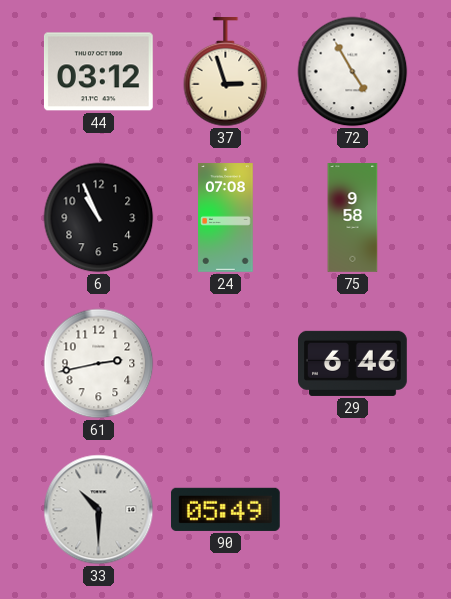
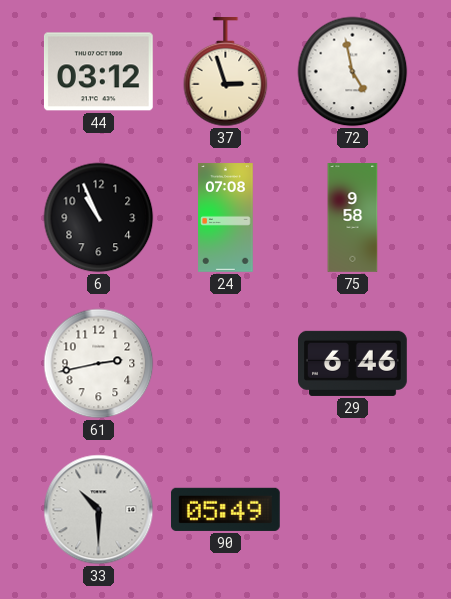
72: 4:55 -> 4:58 (353, 72)
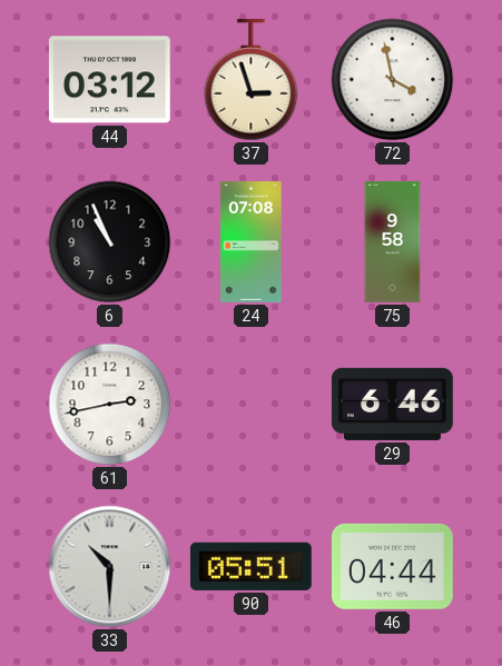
72: 4:58 -> 3:58 (393, 80)
90: 05:49 -> 05:51 (250, 566)
46: none -> 04:44 (393, 566)
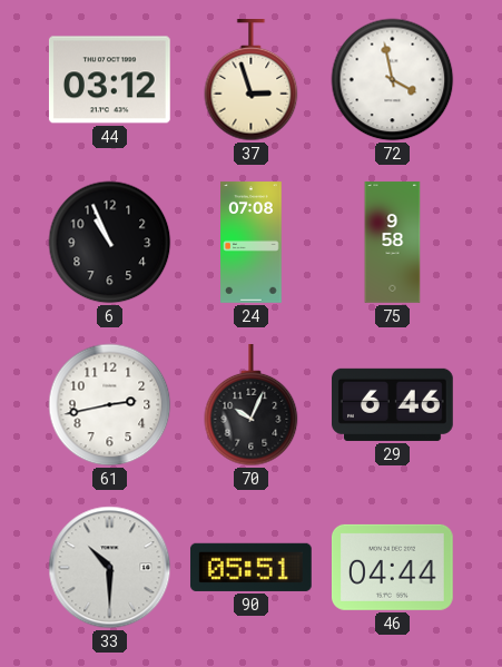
70: none -> 10:04 (252, 406)
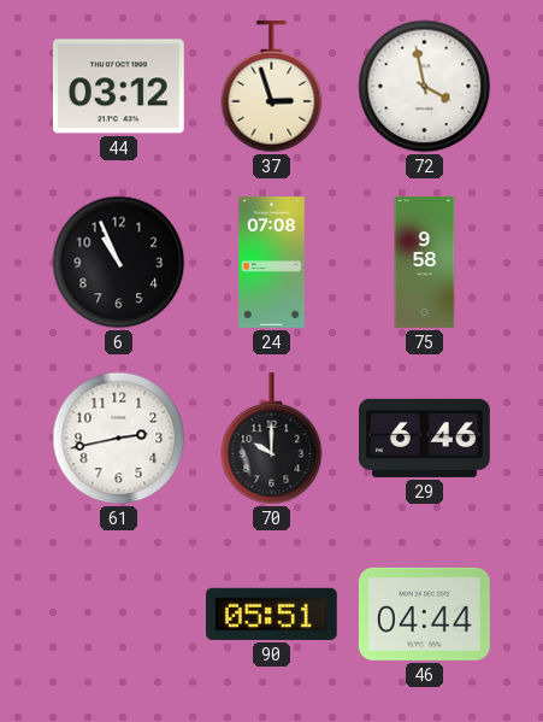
70: 10:04 -> 10:00 (272, 440)
33: 10:30 -> none (110, 568)
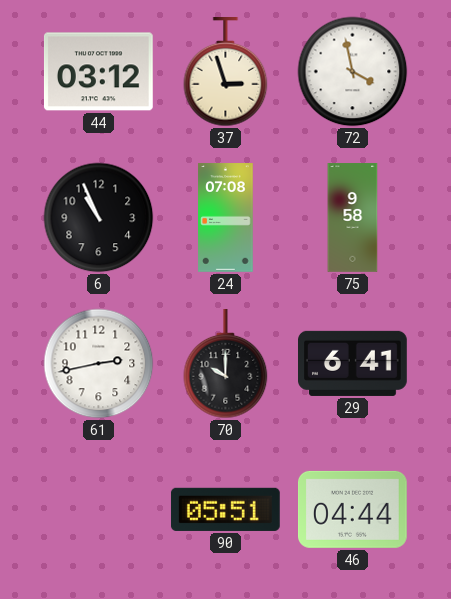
29: 6:46 -> 6:41 (353, 363)
